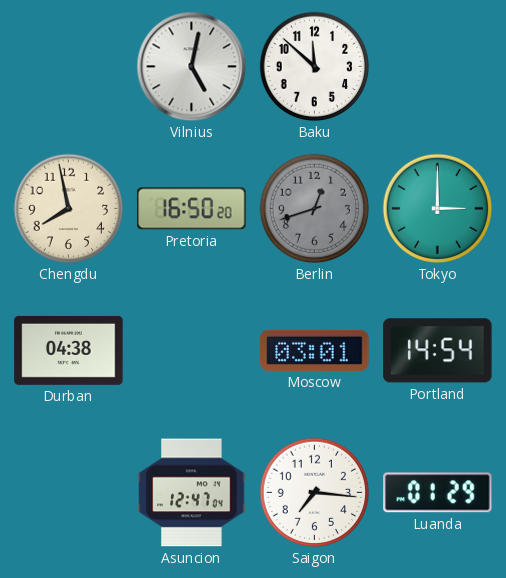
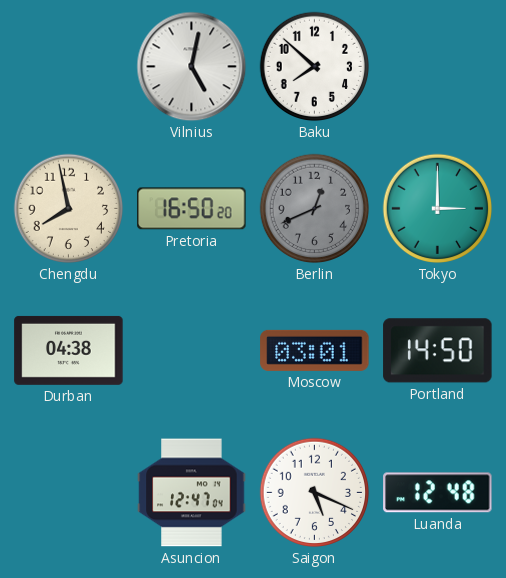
Baku: 11:52 -> 7:52 (315, 67)
Berlin: 12:42 -> 12:41 (315, 209)
Portland: 14:54 -> 14:50 (438, 351)
Saigon: 7:16 -> 5:19 (315, 493)
Luanda: 01:29 -> 12:48 (438, 493)
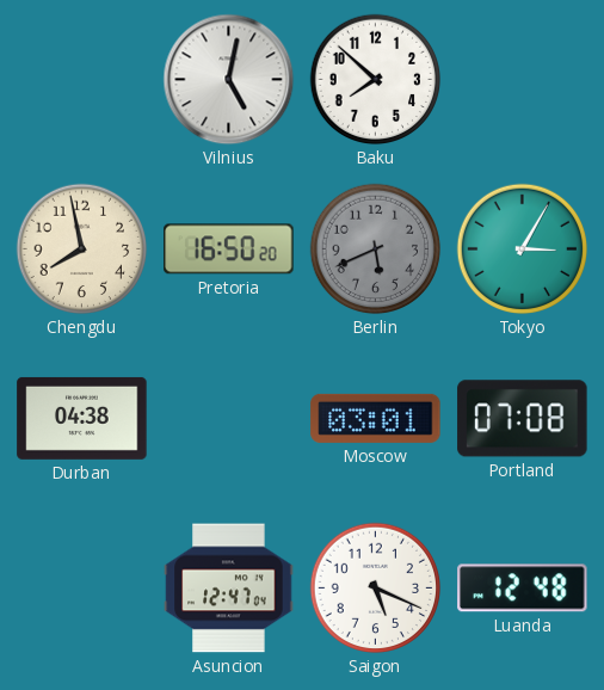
Berlin: 12:41 -> 5:41 (376, 249)
Tokyo: 3:00 -> 3:05 (523, 249)
Portland: 14:50 -> 07:08 (523, 419)
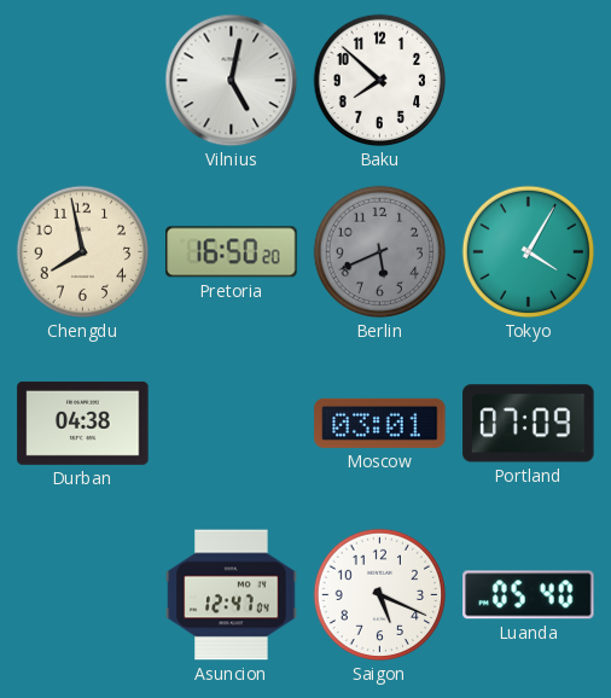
Tokyo: 3:05 -> 4:05 (529, 252)
Portland: 07:08 -> 07:09 (529, 424)
Luanda: 12:48 -> 05:40 (529, 595)
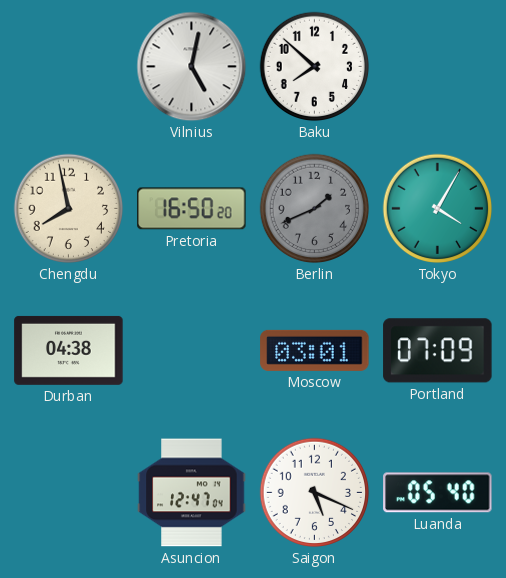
Berlin: 5:41 -> 1:41 (315, 209)
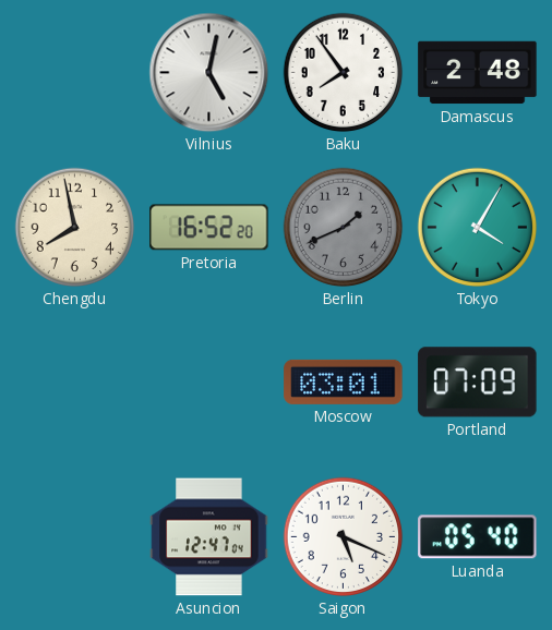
Baku: 7:52 -> 7:54 (344, 73)
Damascus: none -> 2:48 (478, 73)
Pretoria: 16:50 -> 16:52 (209, 228)
Durban: 04:38 -> none (69, 350)
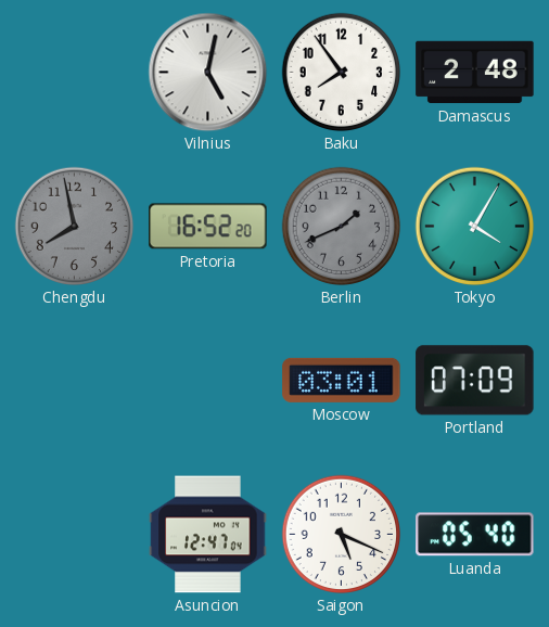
Chengdu dial: cream -> grey (75, 227)
